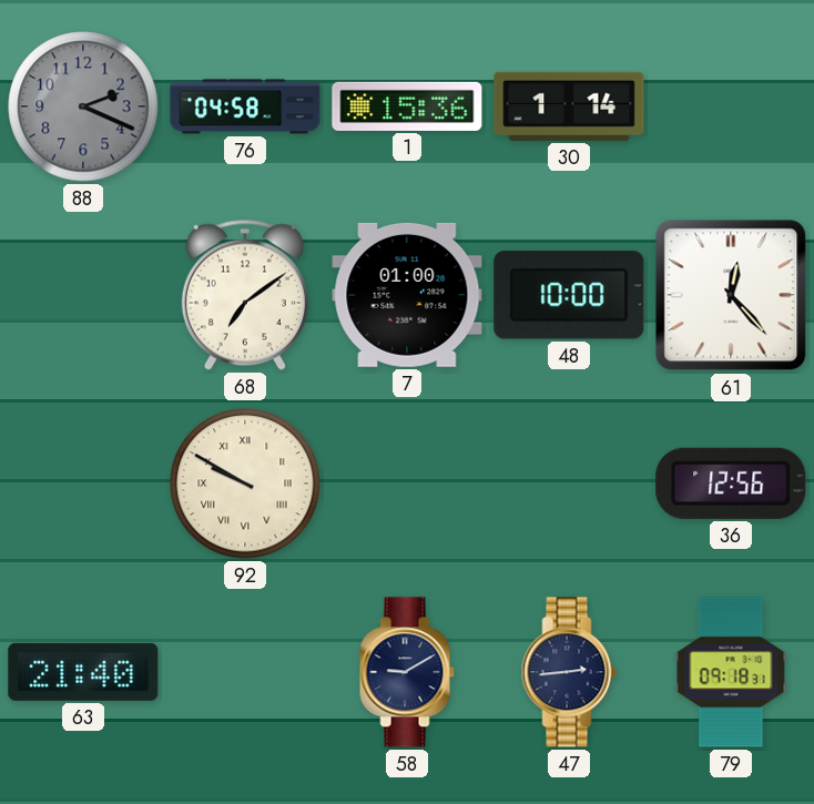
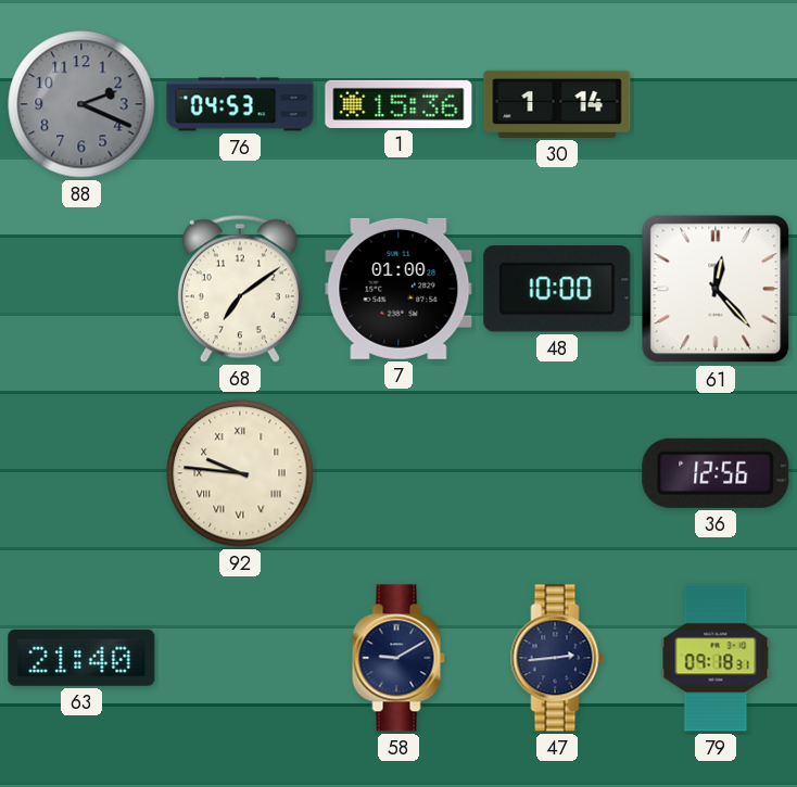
76: 04:58 -> 04:53 (240, 104)
92: 9:50 -> 9:46 (240, 473)
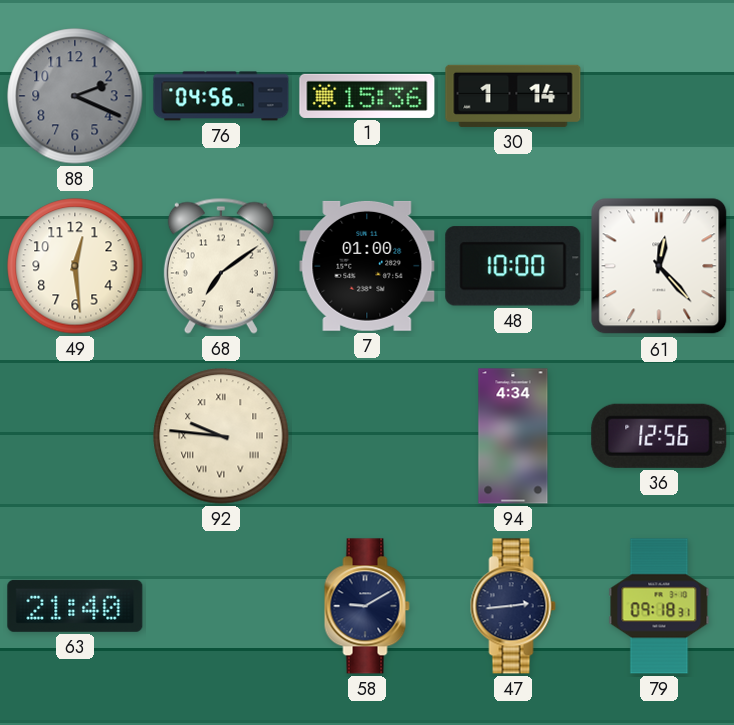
76: 04:53 -> 04:56 (221, 96)
49: none -> 12:29 (75, 266)
94: none -> 4:34 (513, 436)
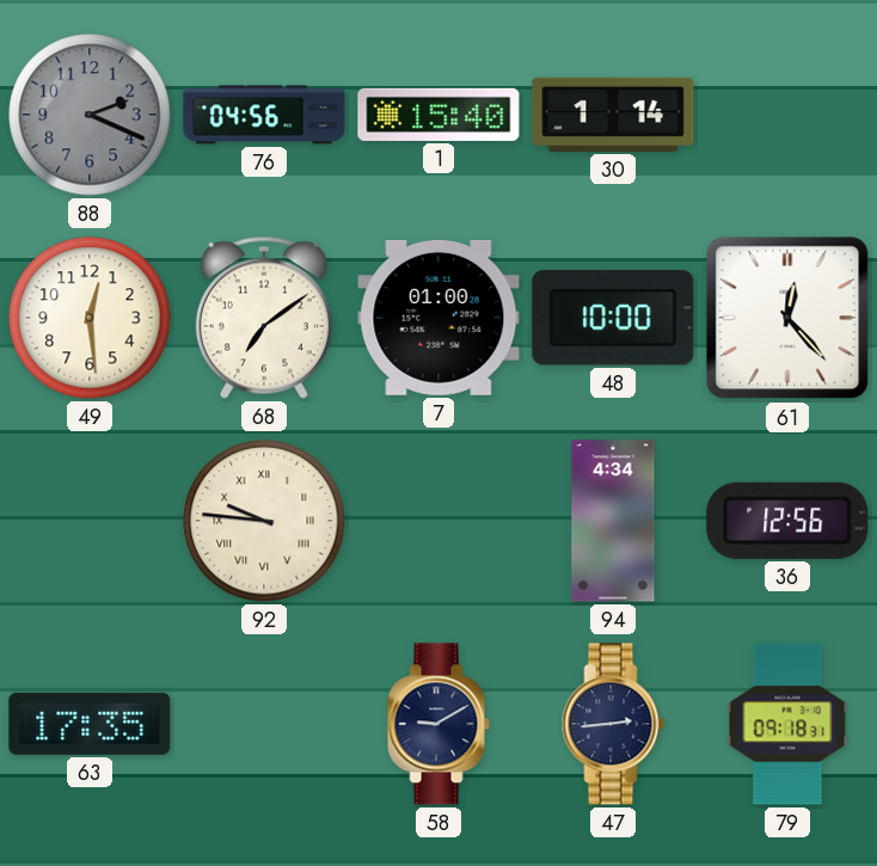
1: 15:36 -> 15:40 (438, 115)
63: 21:40 -> 17:35 (90, 724)
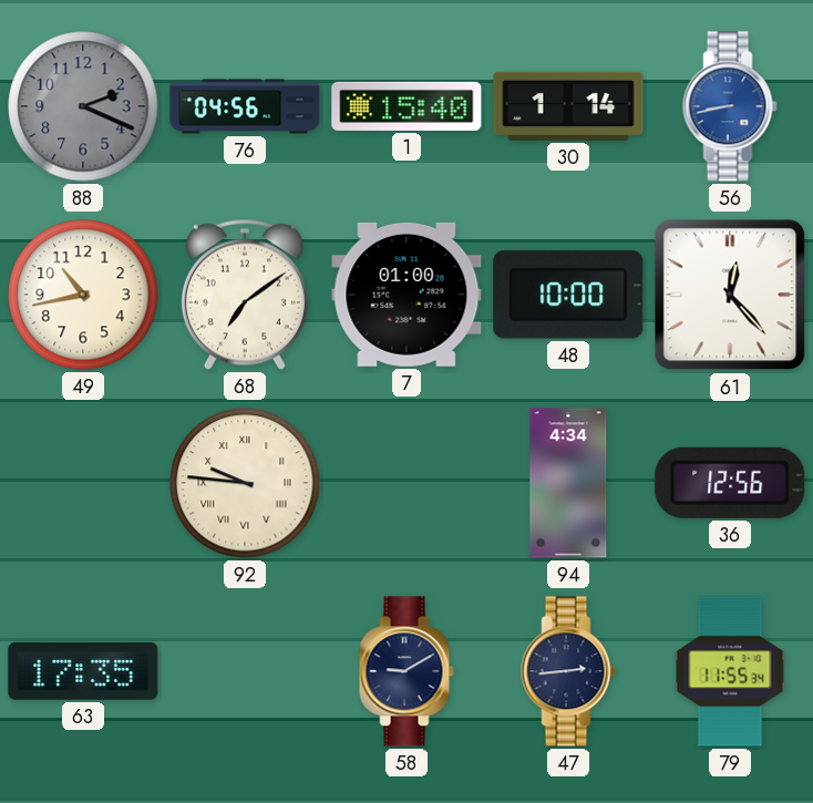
56: none -> 8:43 (730, 106)
49: 12:29 -> 10:43 (83, 295)
79: 09:18 -> 11:55 (730, 671)
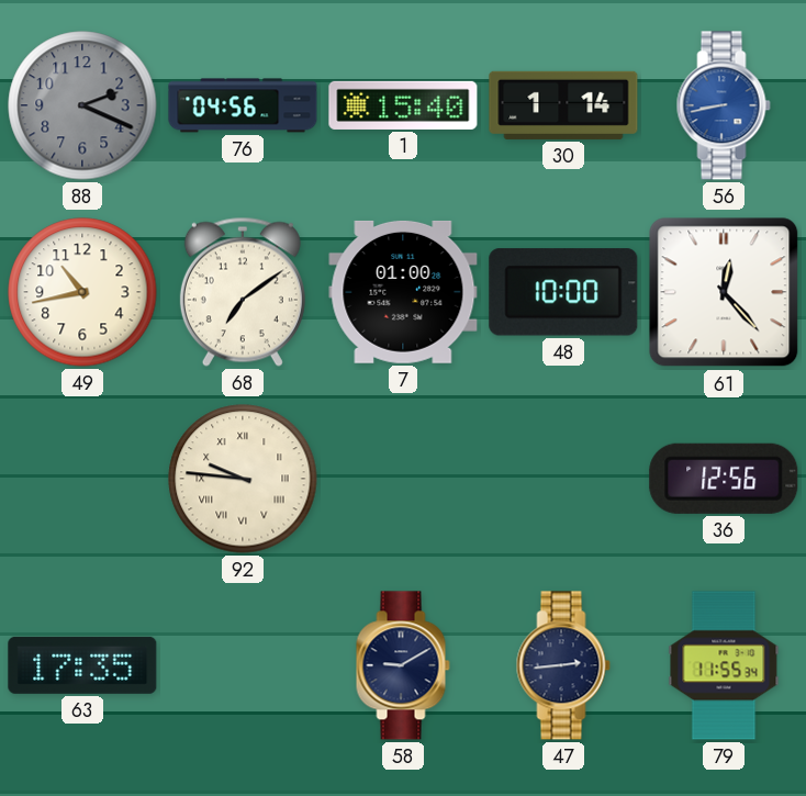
94: 4:34 -> none (568, 483)
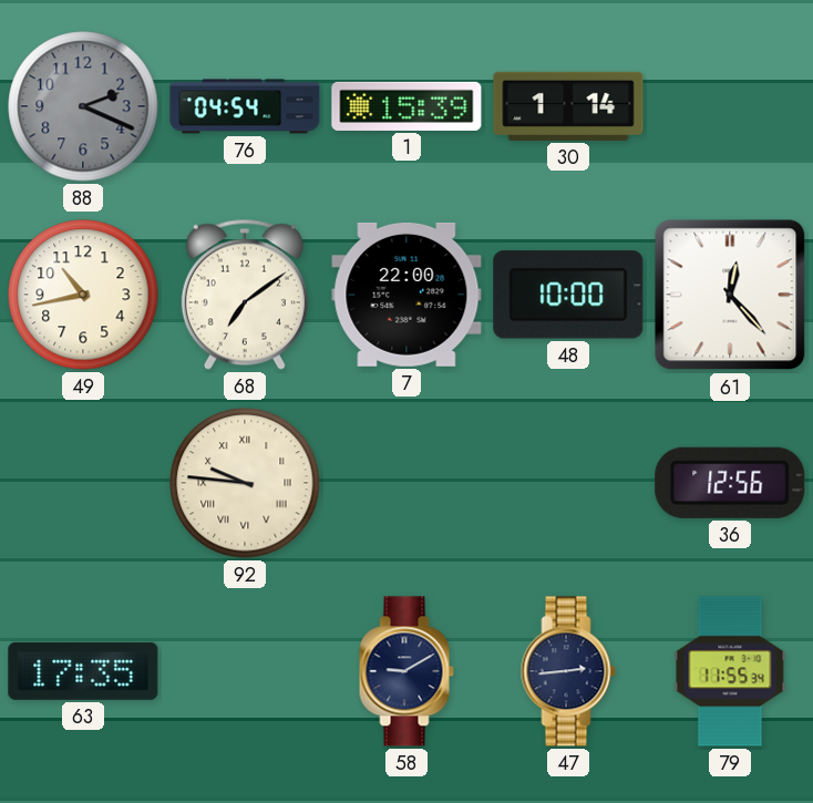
76: 04:56 -> 04:54 (245, 106)
1: 15:40 -> 15:39 (406, 106)
56: 8:43 -> none (724, 105)
7: 01:00 -> 22:00 (406, 295)
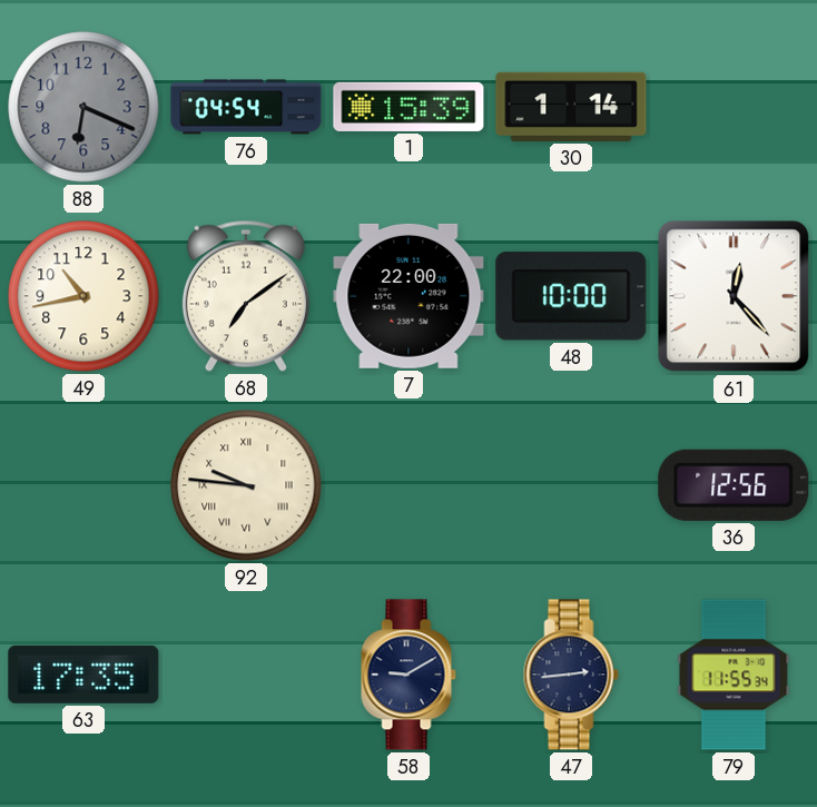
88: 2:19 -> 6:19 (83, 107)
